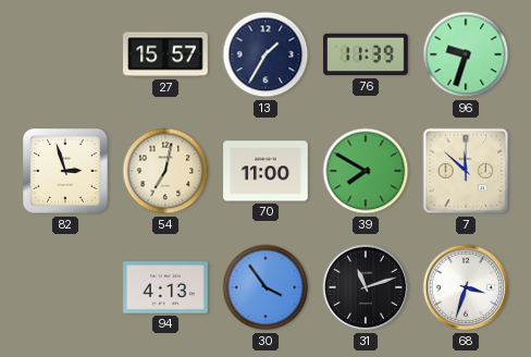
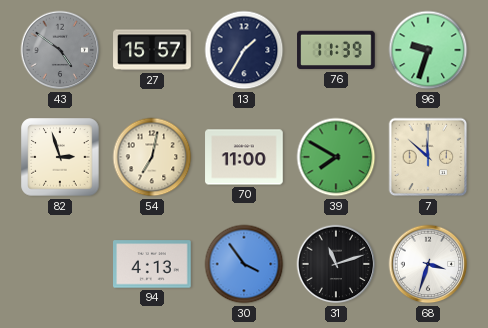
43: none -> 4:51 (60, 50)
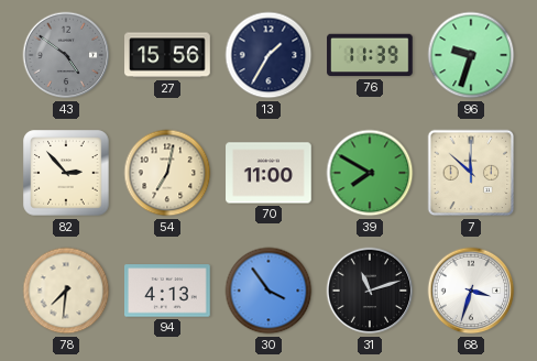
27: 15:57 -> 15:56 (167, 55)
82: 2:57 -> 2:53 (66, 173)
78: none -> 7:31 (66, 291)
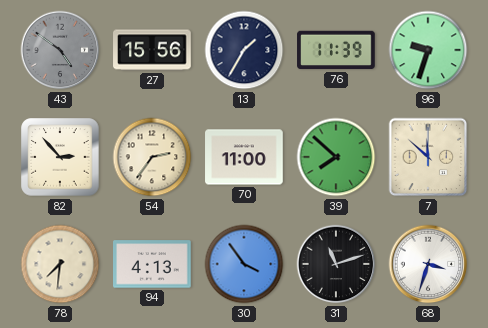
54: 7:02 -> 2:36 (152, 157)
39: 7:50 -> 7:52 (336, 157)
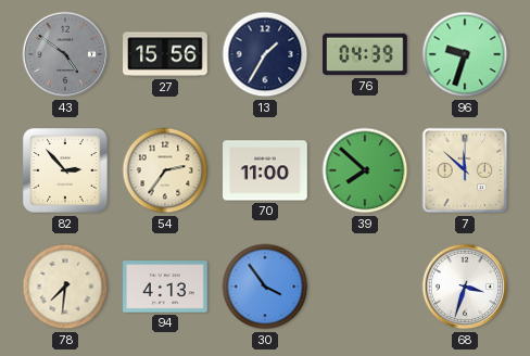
76: 11:39 -> 04:39 (365, 54)
31: 11:12 -> none (336, 264)
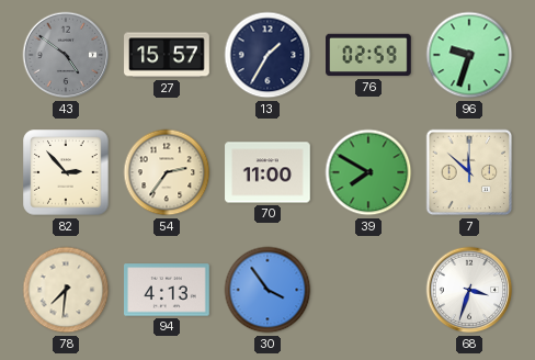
27: 15:56 -> 15:57 (167, 55)
76: 04:39 -> 02:59 (368, 55)
39: 7:52 -> 7:50 (368, 172)
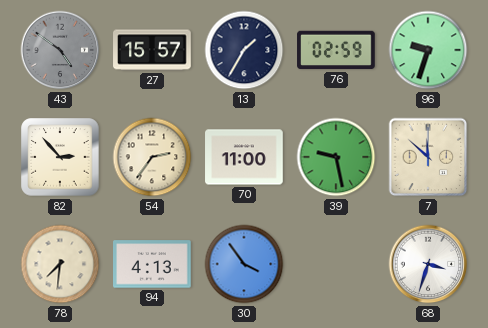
39: 7:50 -> 9:28 (336, 157)
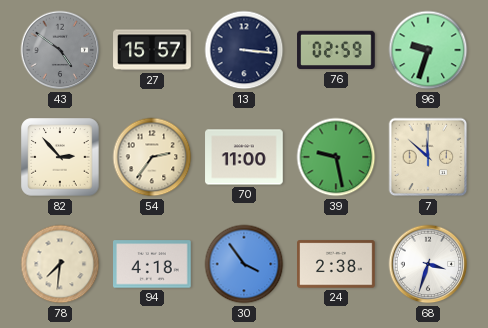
13: 1:35 -> 3:16 (244, 50)
94: 4:13 -> 4:18 (153, 264)
24: none -> 2:38 (336, 264)
